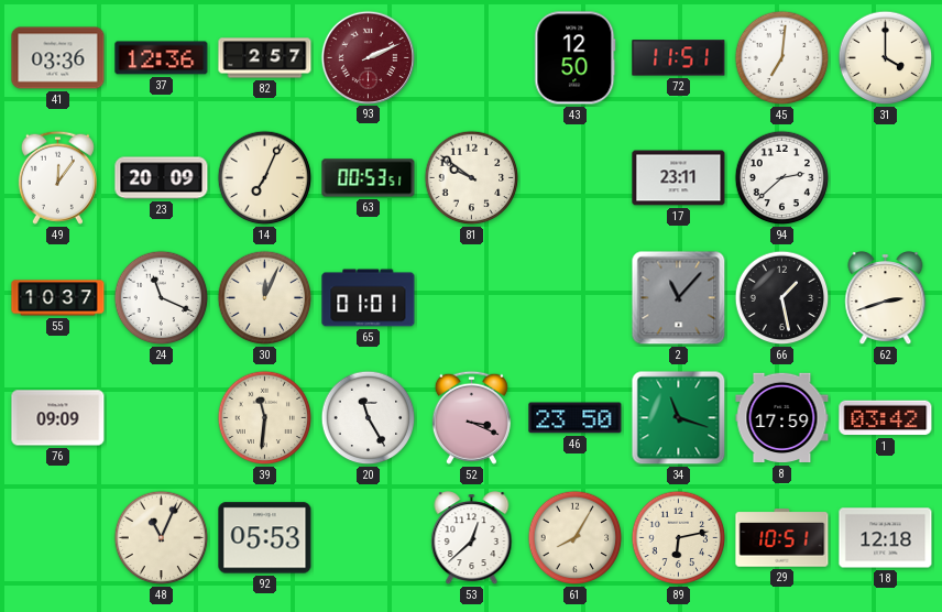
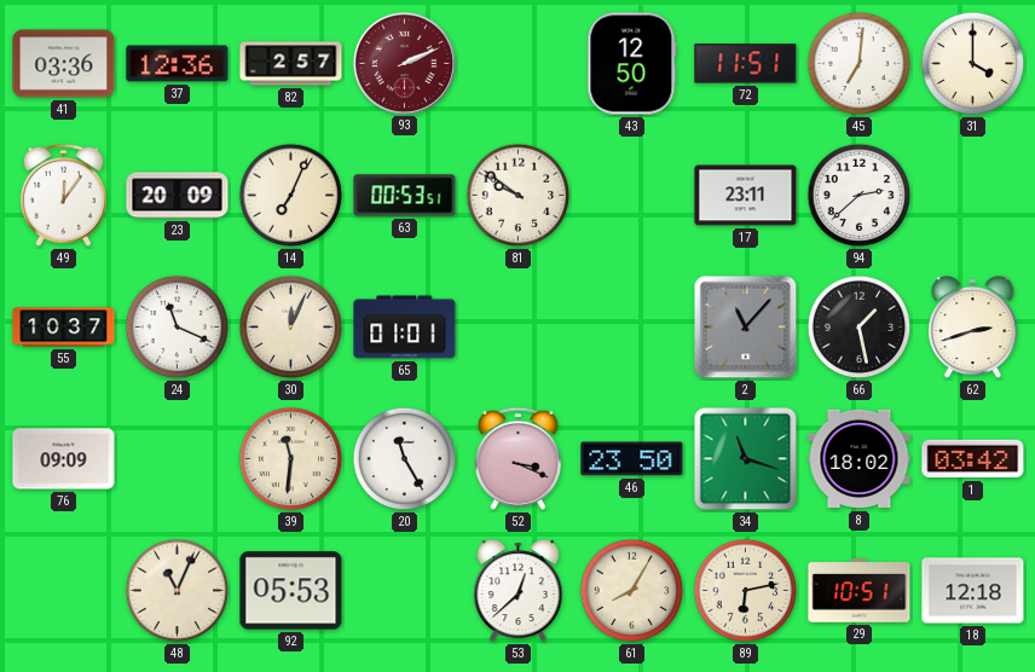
8: 17:59 -> 18:02 (860, 459)
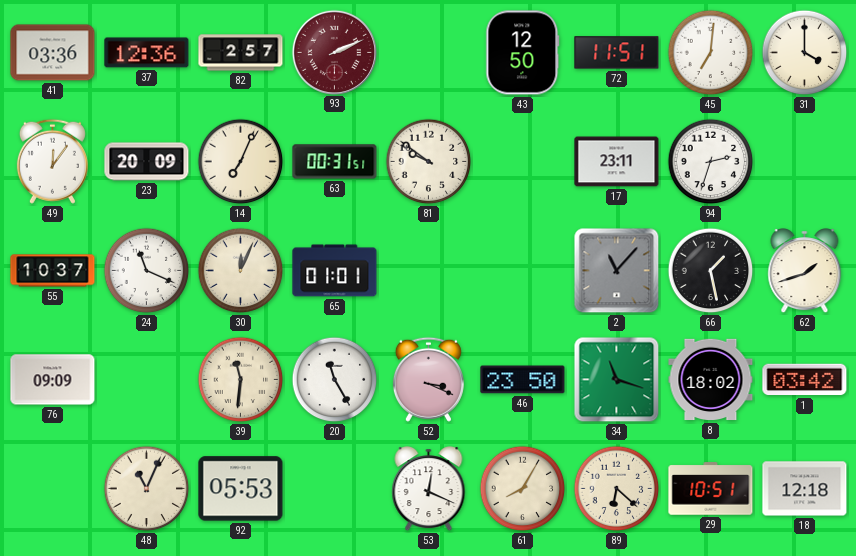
63: 00:53 -> 00:31 (335, 162)
94: 2:38 -> 2:33 (711, 162)
62: 2:42 -> 1:42 (805, 271)
53: 12:38 -> 12:19 (429, 489)
89: 6:13 -> 6:22 (617, 489)
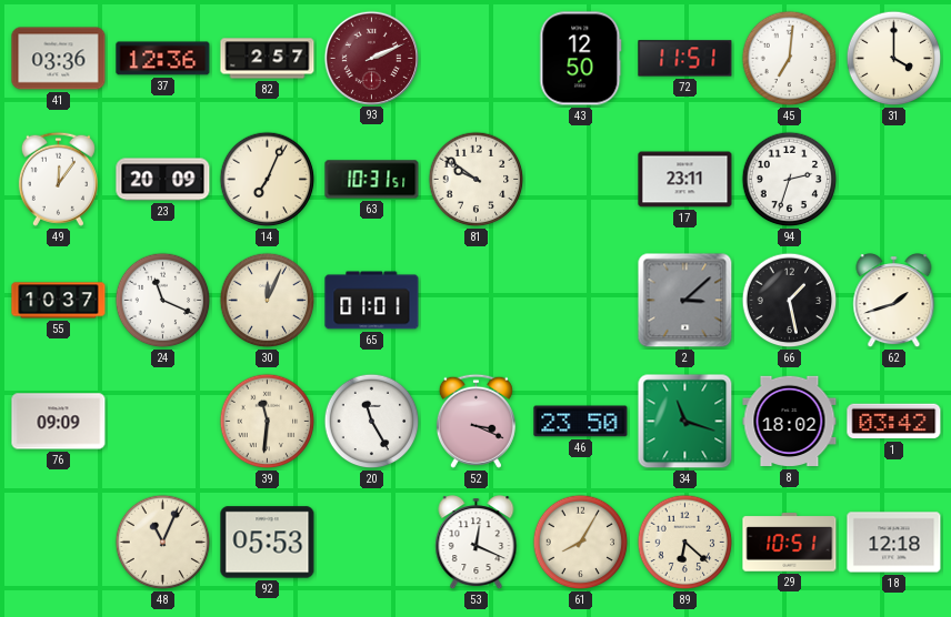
63: 00:31 -> 10:31 (372, 180)
2: 11:07 -> 3:08 (685, 301)
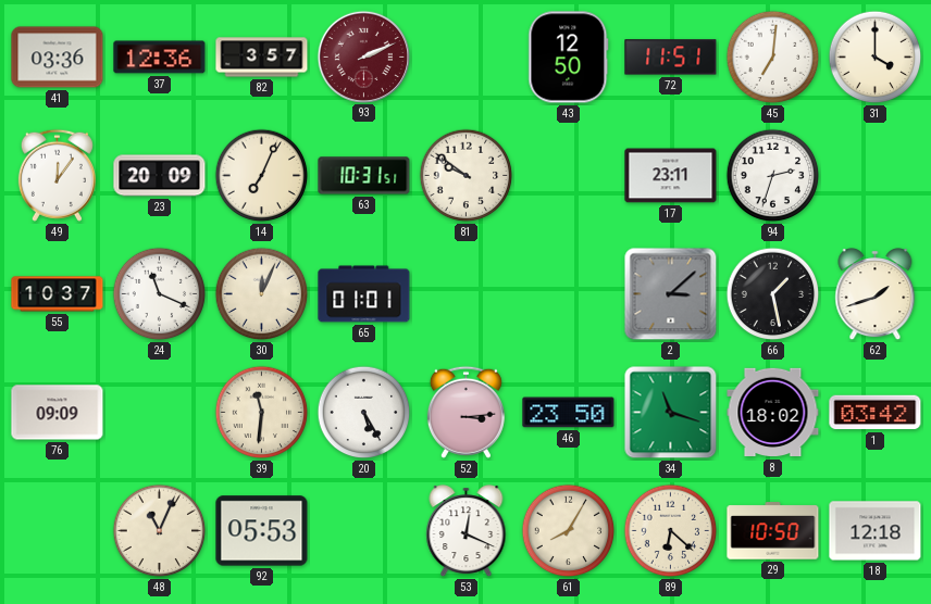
82: 2:57 -> 3:57 (262, 58)
20: 11:25 -> 5:25 (364, 413)
52: 3:19 -> 3:14 (465, 412)
29: 10:51 -> 10:50 (773, 531)
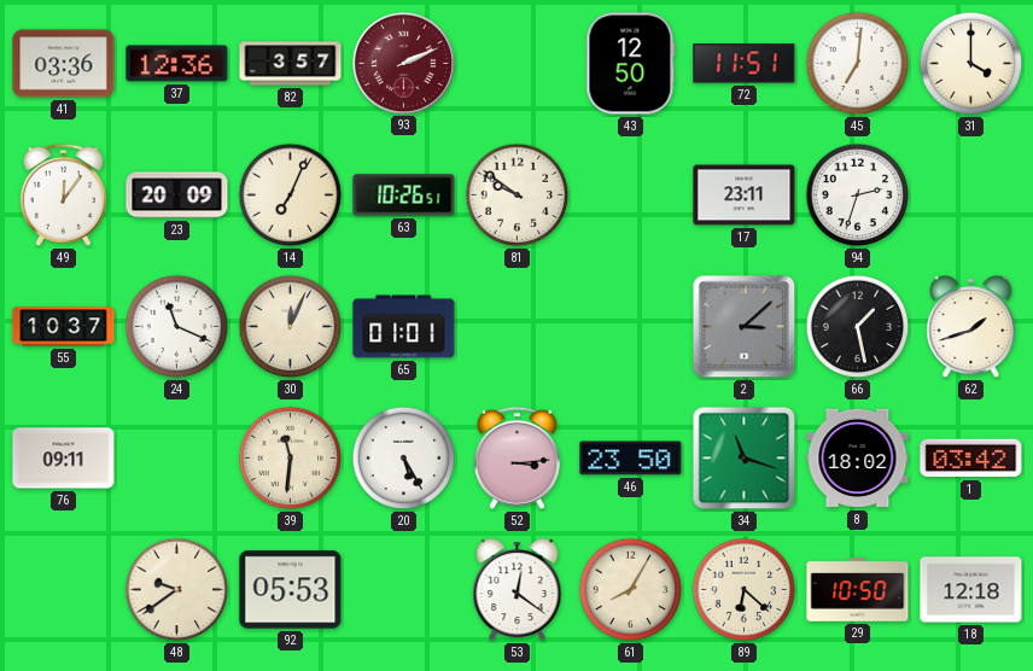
63: 10:31 -> 10:26 (404, 196)
76: 09:09 -> 09:11 (64, 459)
48: 11:04 -> 9:39 (177, 590)
53: 12:19 -> 12:21 (518, 590)
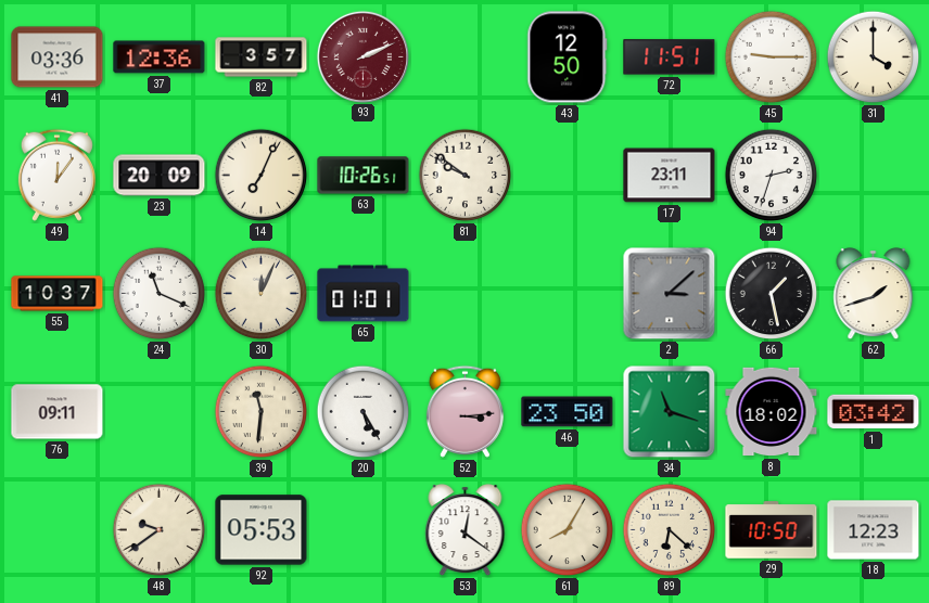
45: 7:01 -> 9:15 (772, 57)
18: 12:18 -> 12:23 (874, 530)
